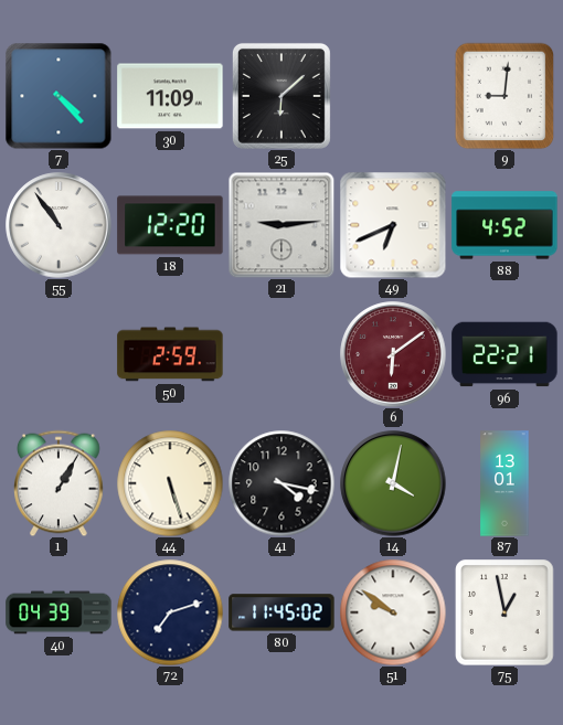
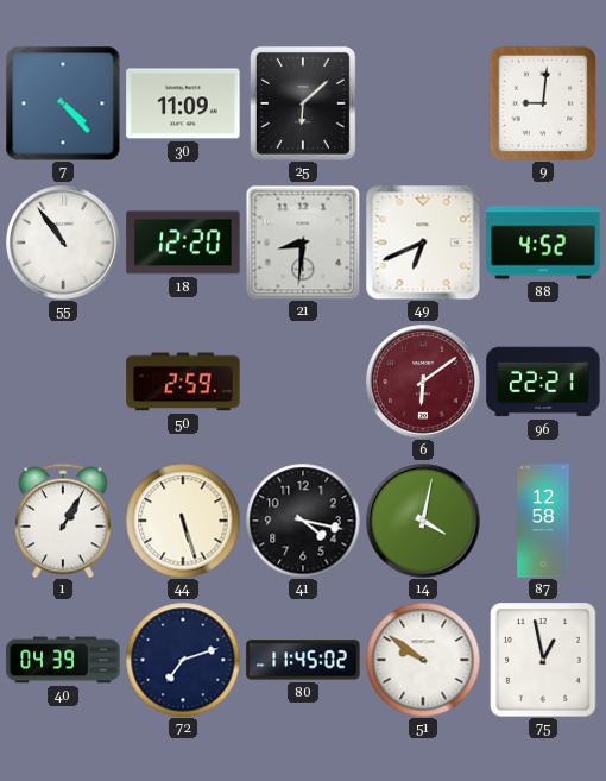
21: 9:14 -> 8:31 (303, 243)
87: 13:01 -> 12:58 (543, 521)
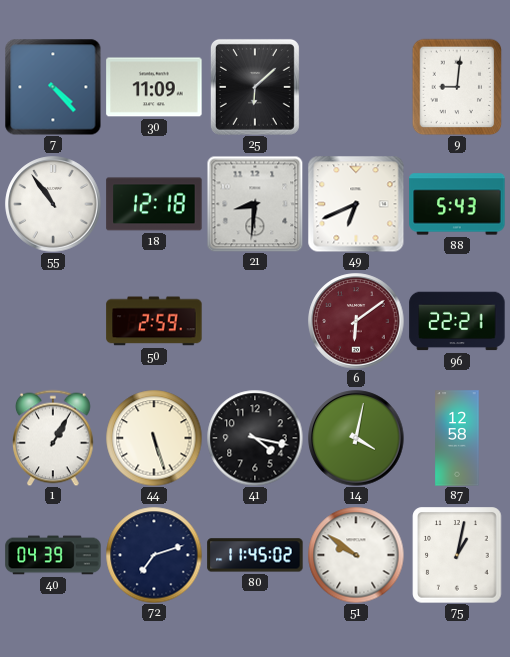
18: 12:20 -> 12:18 (154, 204)
88: 4:52 -> 5:43 (457, 204)
75: 12:58 -> 1:02 (457, 555)
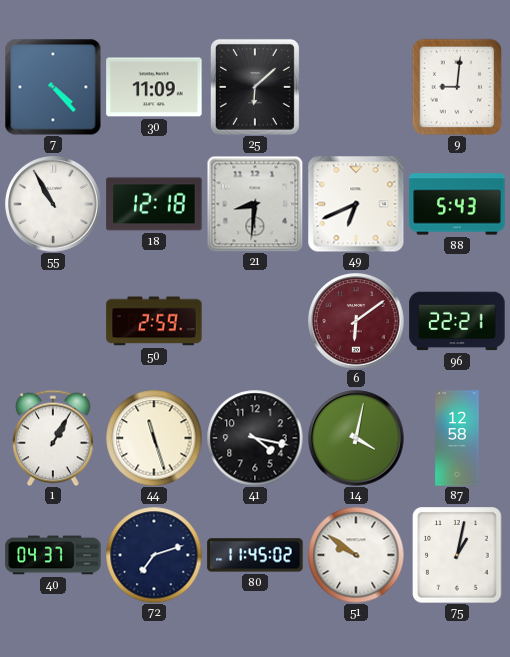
55: 10:54 -> 10:55 (53, 204)
44: 5:27 -> 11:27 (154, 438)
40: 04:39 -> 04:37 (53, 555)
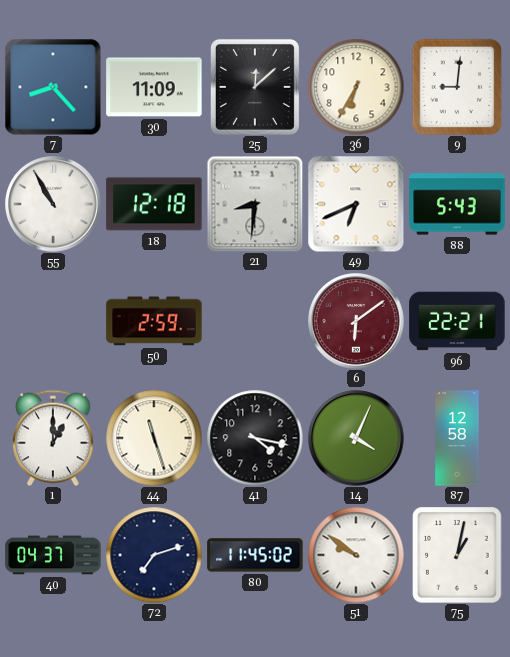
7: 4:23 -> 8:23 (53, 87)
25: 6:08 -> 12:08 (255, 87)
36: none -> 6:35 (356, 87)
1: 1:05 -> 1:00 (54, 438)
14: 4:02 -> 4:04 (356, 438)
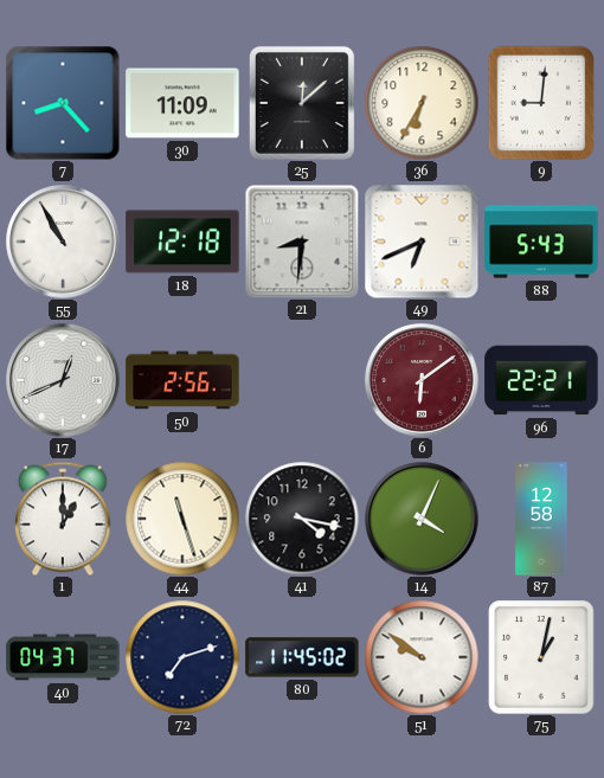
17: none -> 12:41 (63, 380)
50: 2:59 -> 2:56 (182, 380)
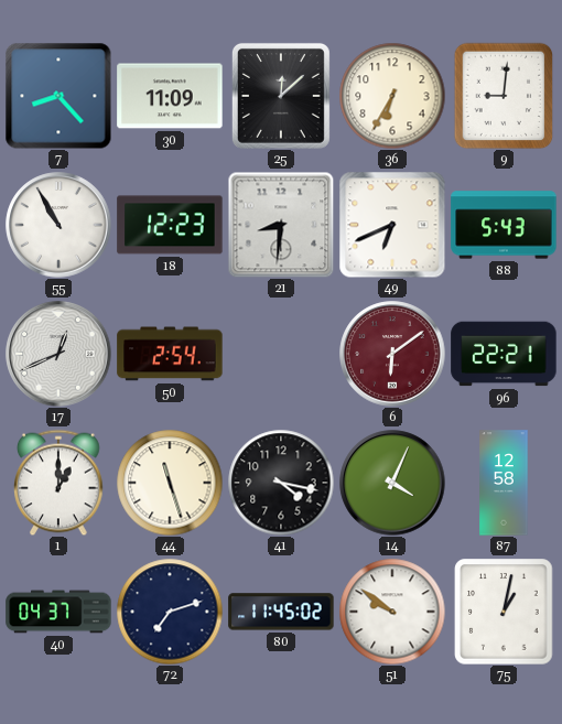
18: 12:18 -> 12:23 (170, 225)
50: 2:56 -> 2:54 (170, 354)
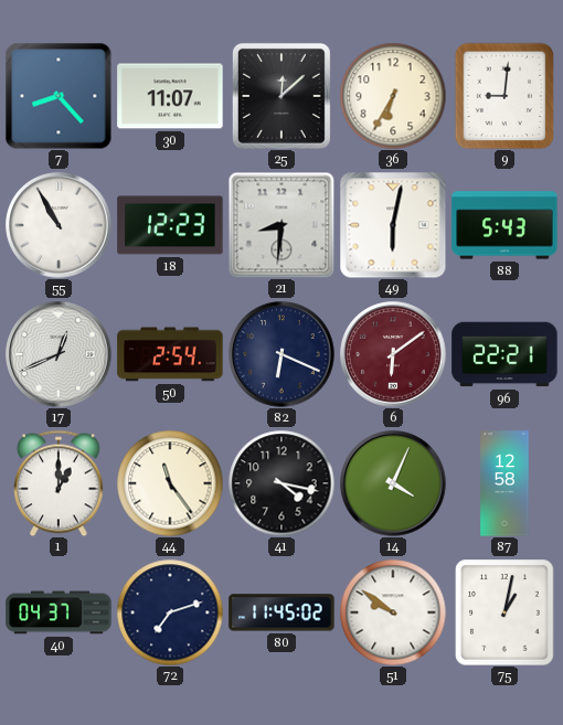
30: 11:09 -> 11:07 (170, 96)
49: 6:41 -> 6:02 (393, 225)
82: none -> 6:19 (281, 354)
44: 11:27 -> 11:24 (170, 483)
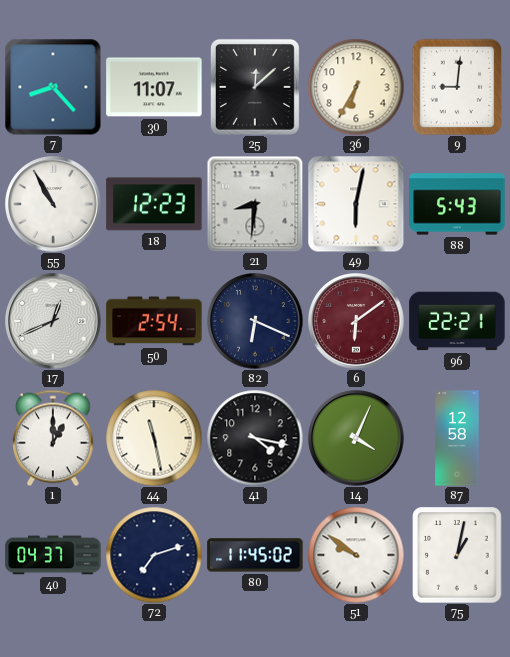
44: 11:24 -> 11:28 (154, 438)
